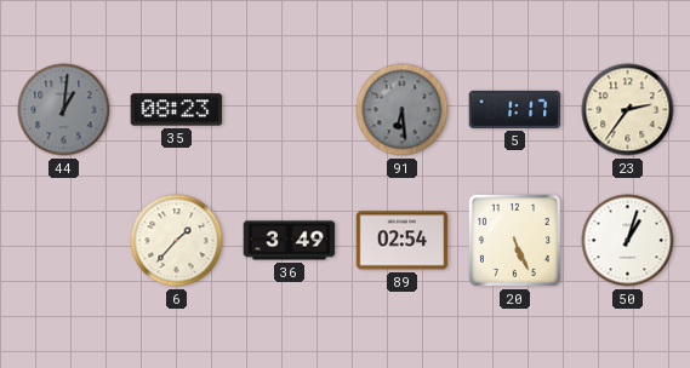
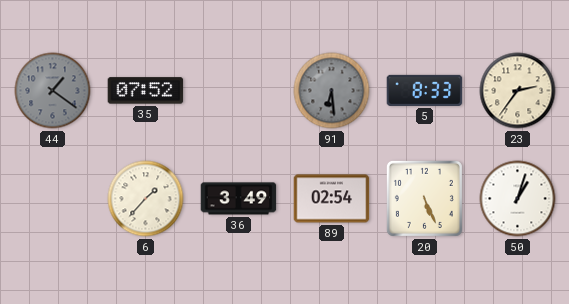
44: 1:01 -> 1:21 (53, 91)
35: 08:23 -> 07:52 (146, 91)
5: 1:17 -> 8:33 (425, 90)
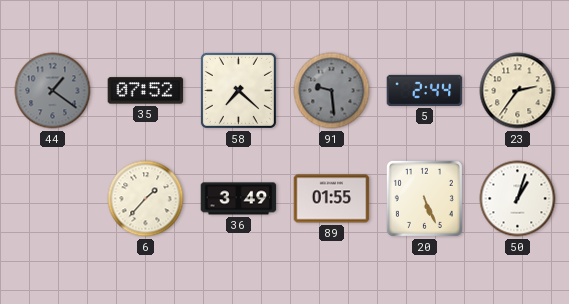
58: none -> 7:22 (238, 90)
91: 6:29 -> 9:29 (332, 91)
5: 8:33 -> 2:44 (425, 90)
89: 02:54 -> 01:55 (332, 199)
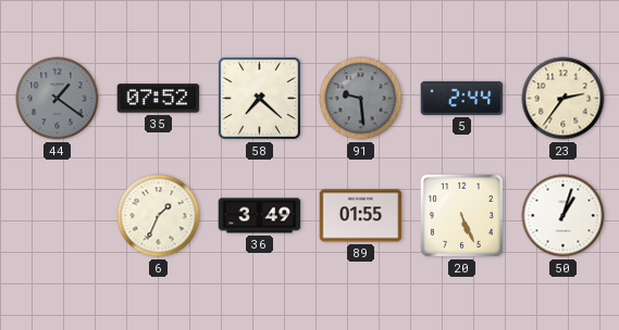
6: 1:37 -> 1:34 (159, 216)
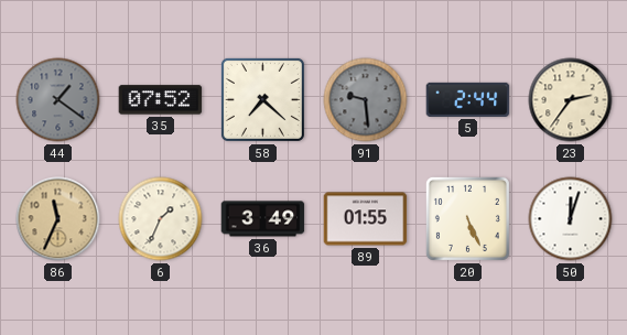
86: none -> 11:34 (58, 219)
50: 1:03 -> 12:03 (571, 219)
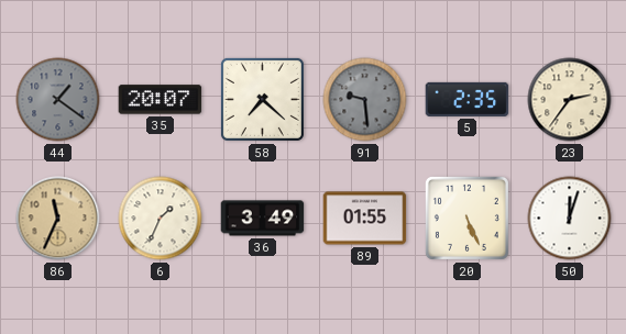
35: 07:52 -> 20:07 (161, 100)
5: 2:44 -> 2:35 (468, 99)
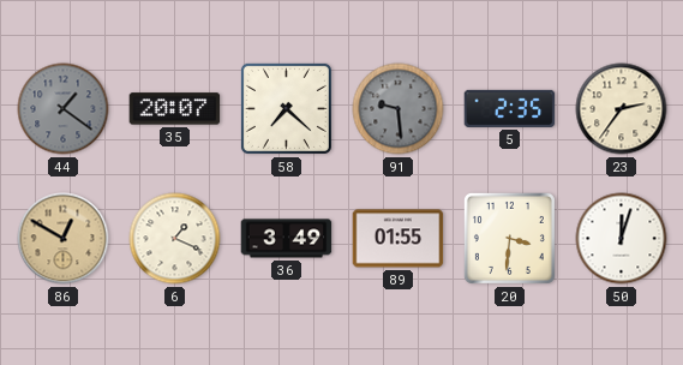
86: 11:34 -> 12:50 (64, 239)
6: 1:34 -> 1:19 (175, 239)
20: 5:26 -> 3:31 (509, 238)
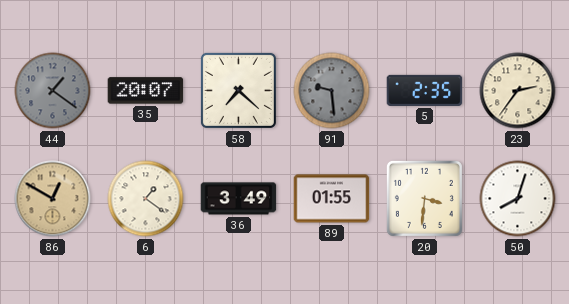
6: 1:19 -> 1:21 (146, 199)
50: 12:03 -> 8:03 (518, 199)
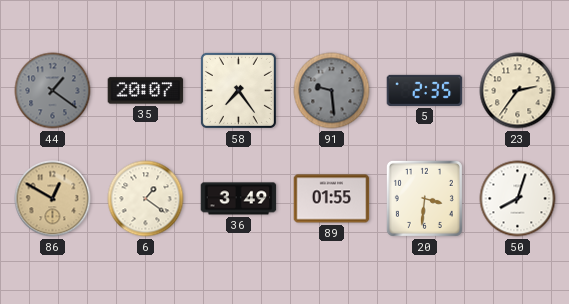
58: 7:22 -> 7:24 (238, 90)
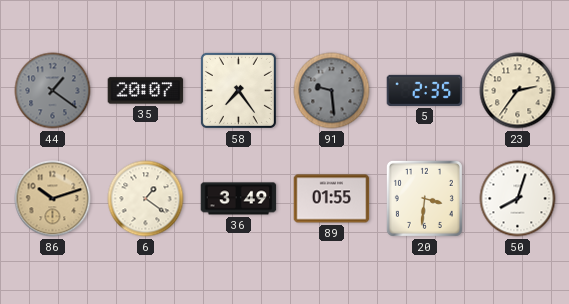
86: 12:50 -> 10:12 (53, 199)
